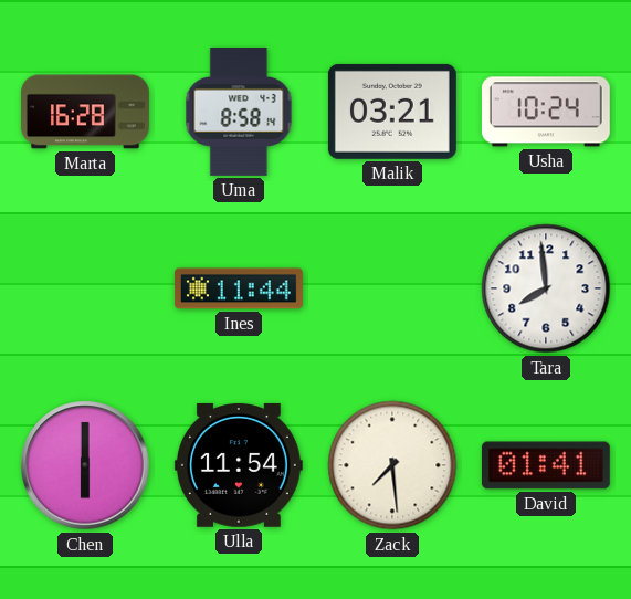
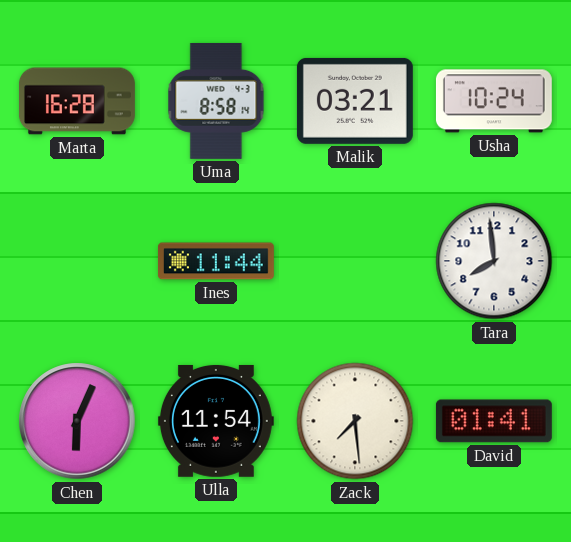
Chen: 6:00 -> 6:04 (77, 421)
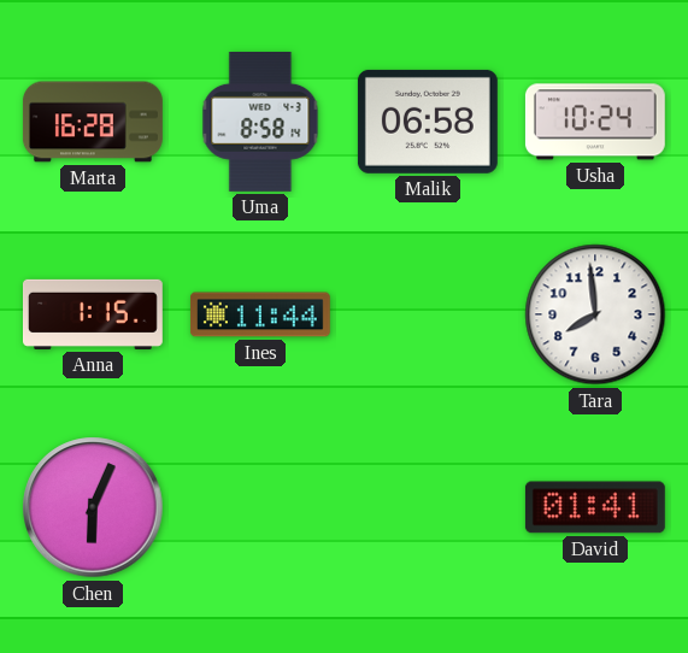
Malik: 03:21 -> 06:58 (428, 122)
Anna: none -> 1:15 (93, 314)
Ulla: 11:54 -> none (216, 421)
Zack: 7:29 -> none (355, 421)
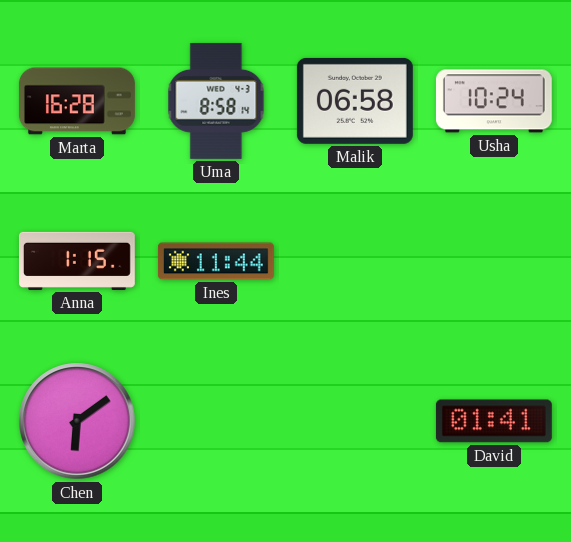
Tara: 7:59 -> none (595, 314)
Chen: 6:04 -> 6:09 (77, 421)
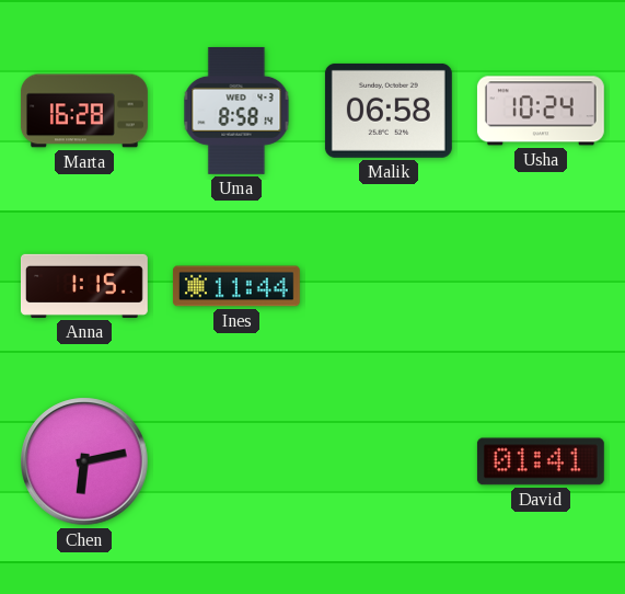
Chen: 6:09 -> 6:13 (84, 461)
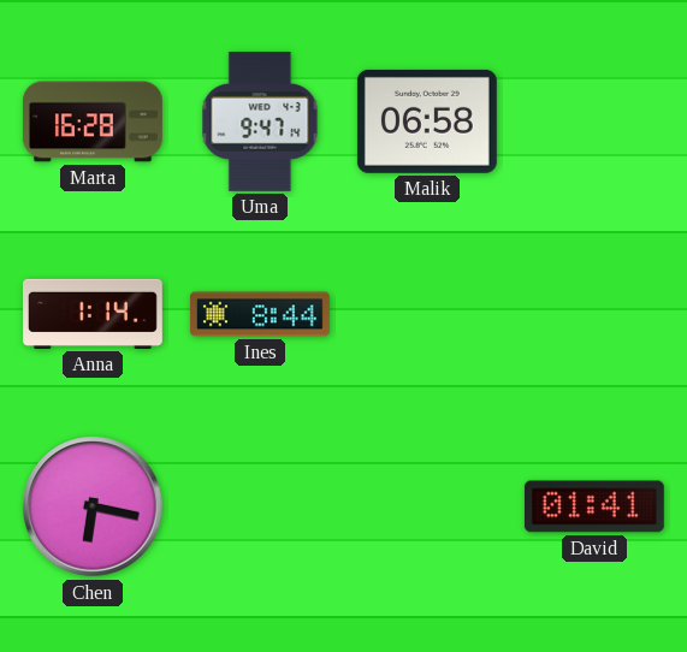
Uma: 8:58 -> 9:47 (260, 121)
Usha: 10:24 -> none (541, 111)
Anna: 1:15 -> 1:14 (93, 314)
Ines: 11:44 -> 8:44 (260, 314)
Chen: 6:13 -> 6:17 (93, 506)
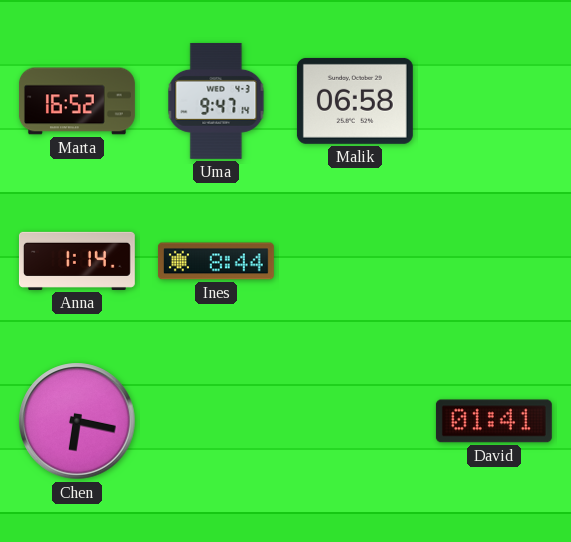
Marta: 16:28 -> 16:52 (77, 101)
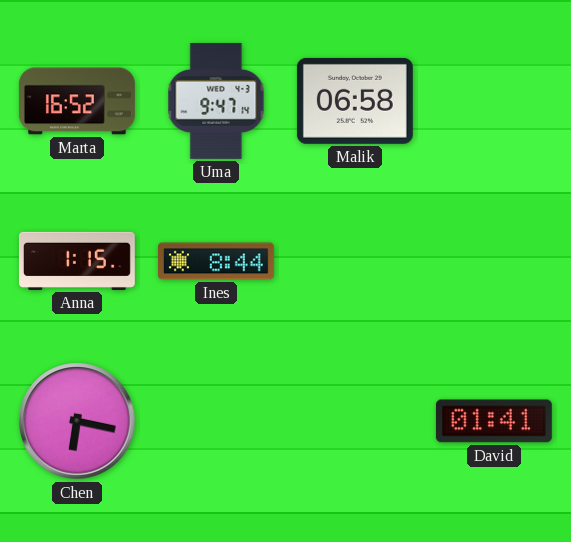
Anna: 1:14 -> 1:15 (77, 261)
